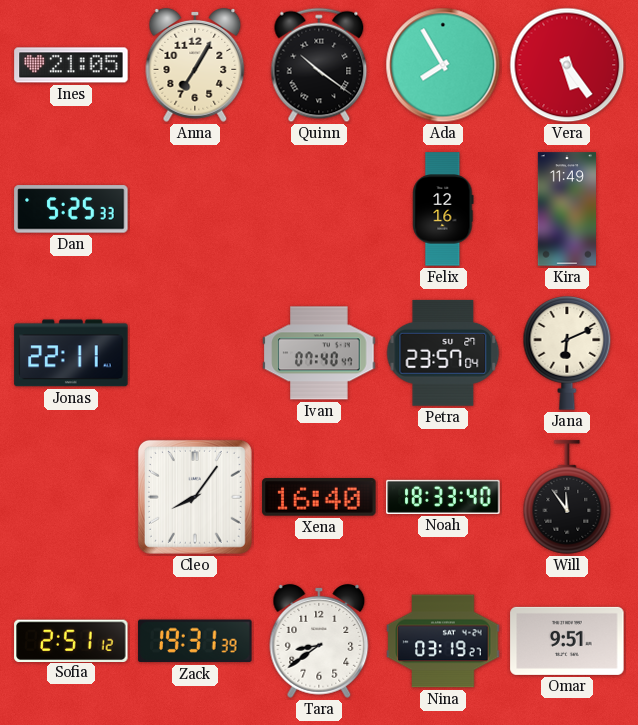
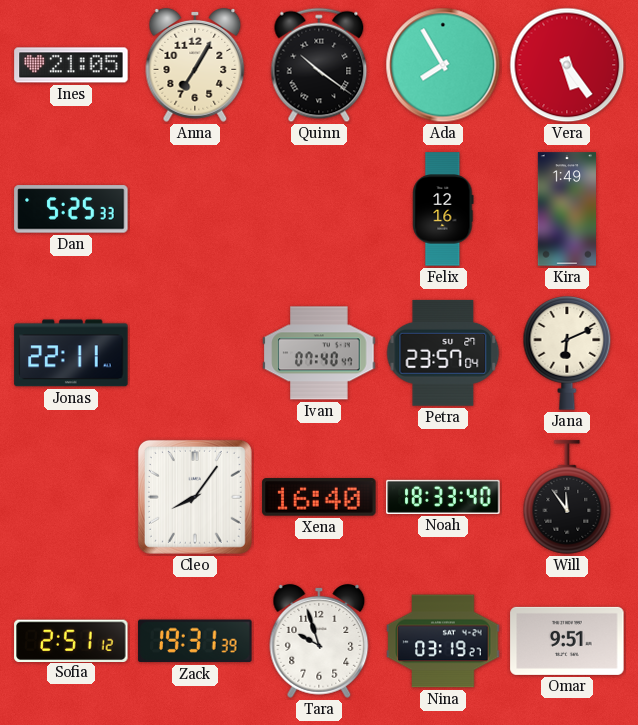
Kira: 11:49 -> 1:49 (567, 209)
Tara: 8:39 -> 9:57 (319, 641)
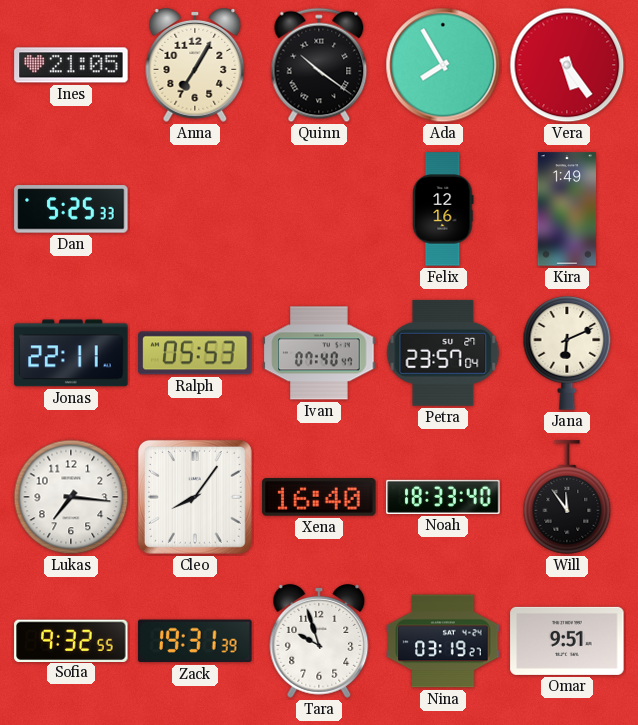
Ralph: none -> 05:53 (195, 353)
Lukas: none -> 7:16 (71, 497)
Sofia: 2:51 -> 9:32 (71, 640)
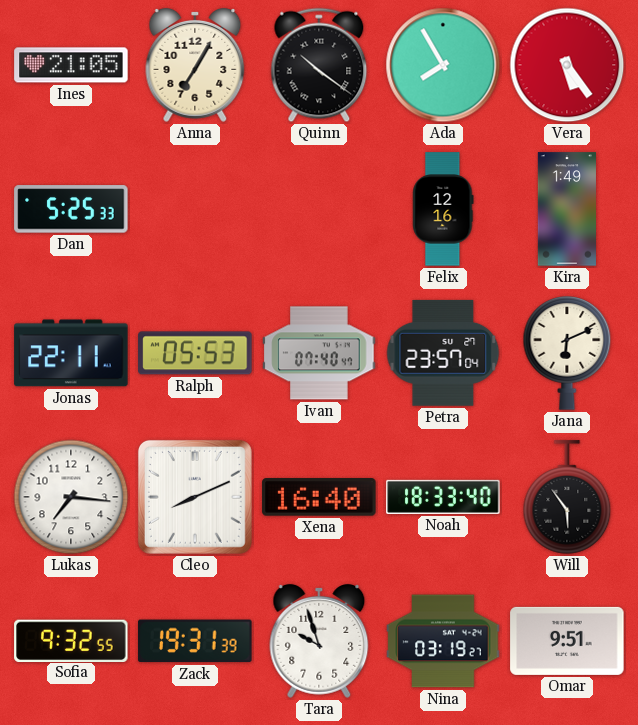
Cleo: 8:06 -> 8:11 (195, 497)
Will: 11:54 -> 5:54 (567, 497)
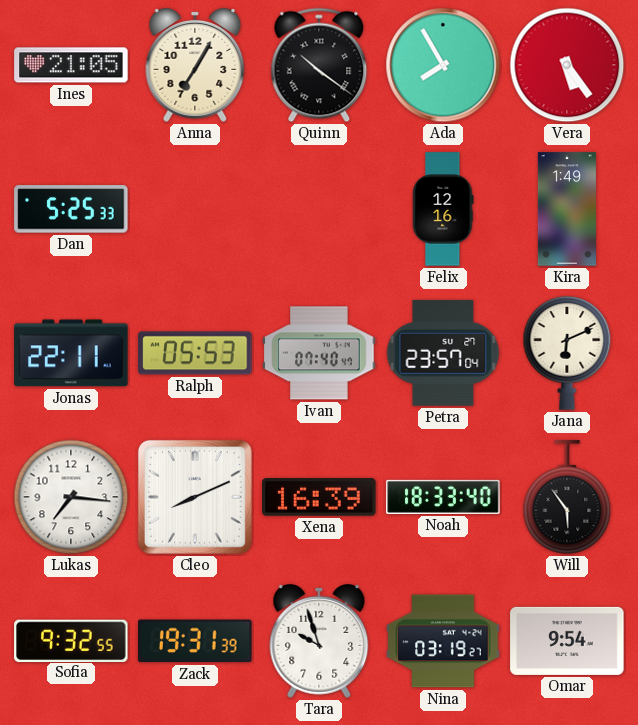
Xena: 16:40 -> 16:39 (319, 497)
Omar: 9:51 -> 9:54 (567, 641)
